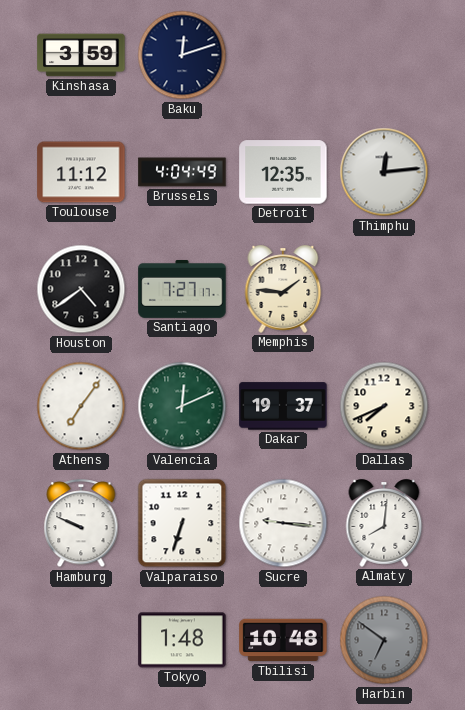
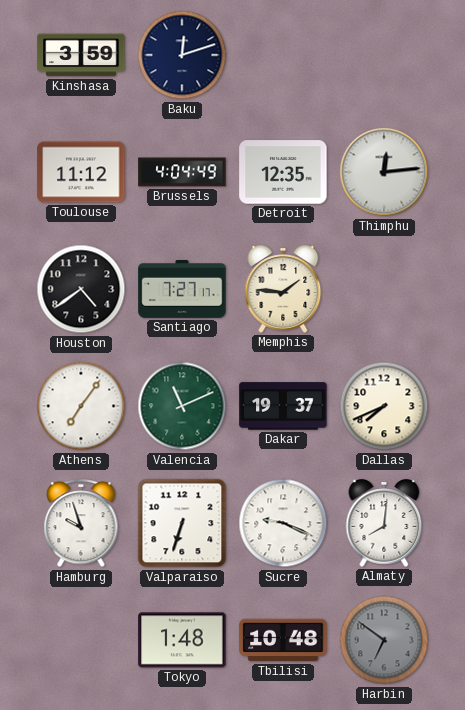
Valencia: 12:11 -> 11:11 (182, 406)
Hamburg: 9:49 -> 9:57 (81, 524)
Sucre: 9:16 -> 9:19 (283, 523)
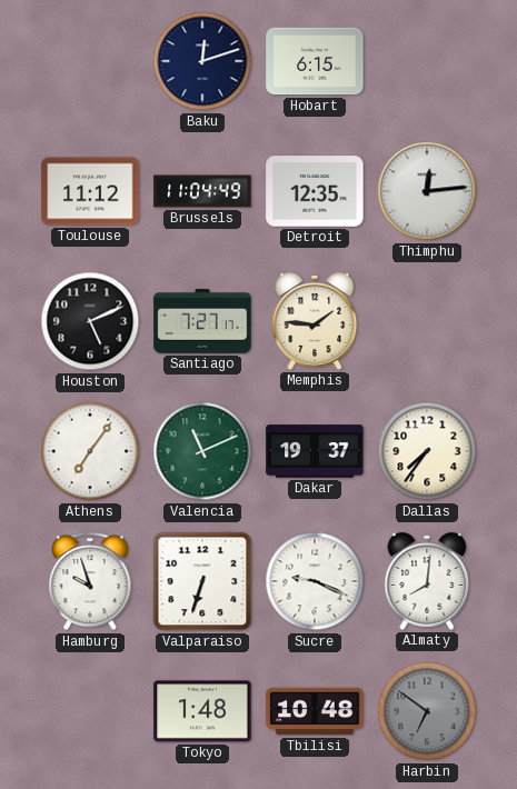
Kinshasa: 3:59 -> none (81, 55)
Hobart: none -> 6:15 (315, 61)
Brussels: 4:04 -> 11:04 (202, 191)
Houston: 4:39 -> 5:11 (90, 321)
Dallas: 7:41 -> 7:36 (427, 451)
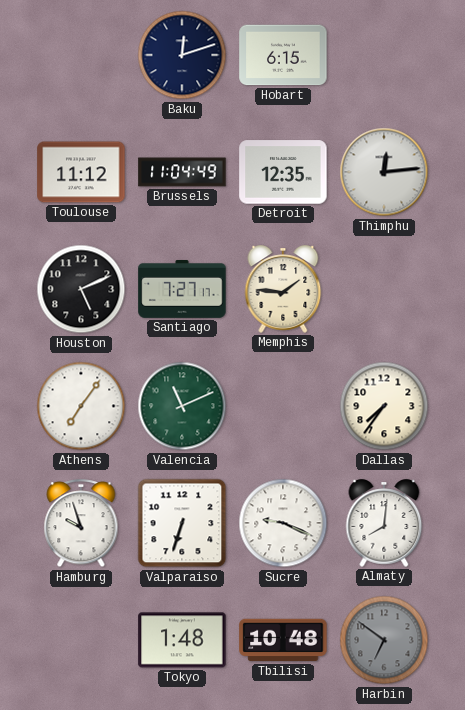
Dakar: 19:37 -> none (315, 451)
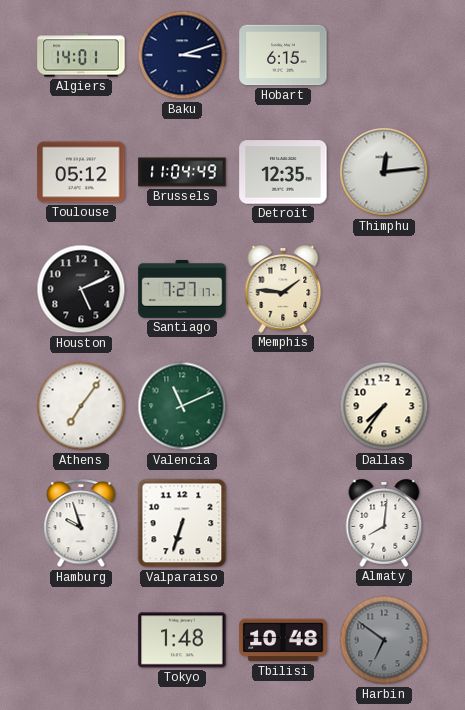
Algiers: none -> 14:01 (81, 55)
Baku: 12:12 -> 3:12 (182, 55)
Toulouse: 11:12 -> 05:12 (81, 172)
Sucre: 9:19 -> none (283, 523)
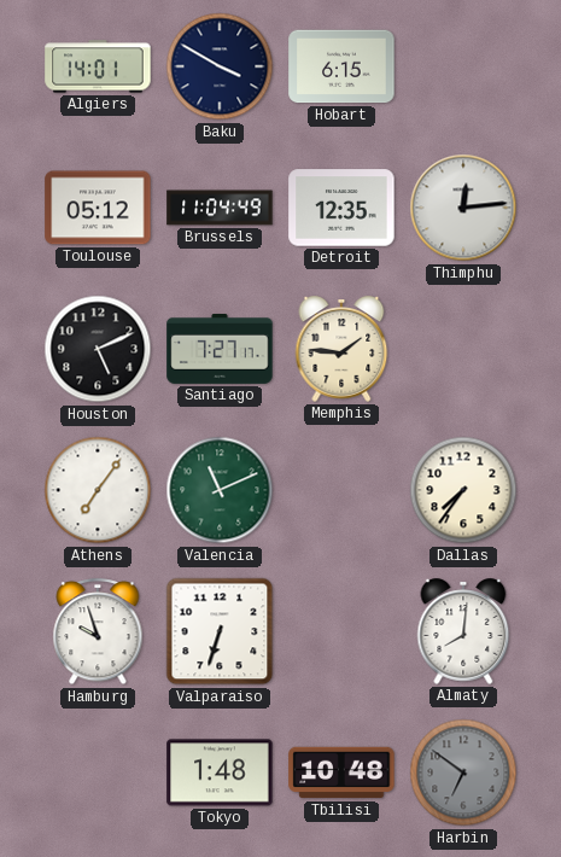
Baku: 3:12 -> 3:50 (220, 66)
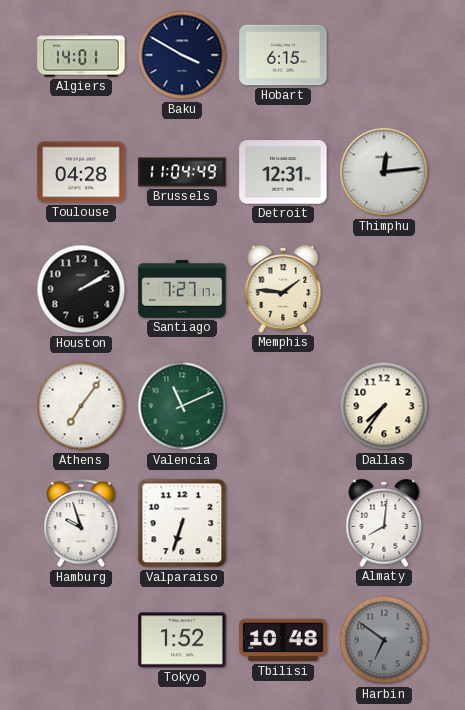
Toulouse: 05:12 -> 04:28 (81, 172)
Detroit: 12:35 -> 12:31 (283, 172)
Houston: 5:11 -> 2:10 (81, 289)
Tokyo: 1:48 -> 1:52 (182, 640)
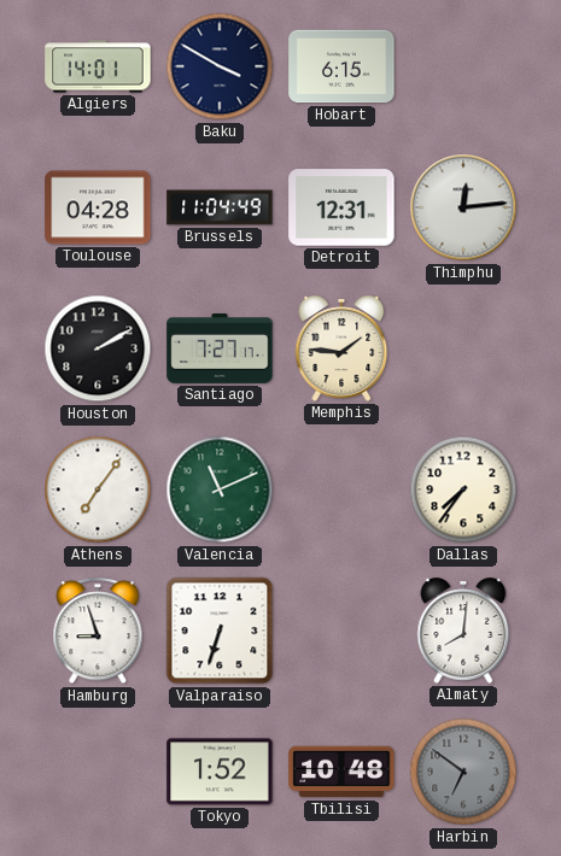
Hamburg: 9:57 -> 8:57 (98, 632)
